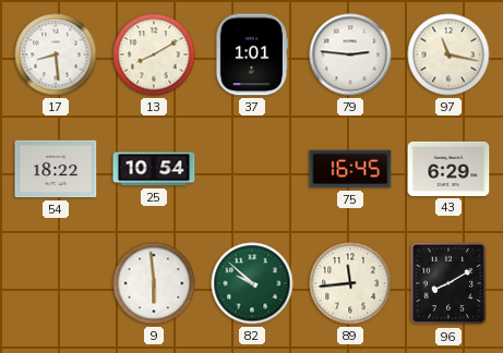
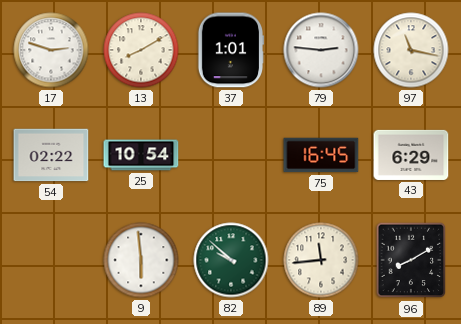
17: 8:29 -> 2:48 (51, 50)
54: 18:22 -> 02:22 (51, 155)
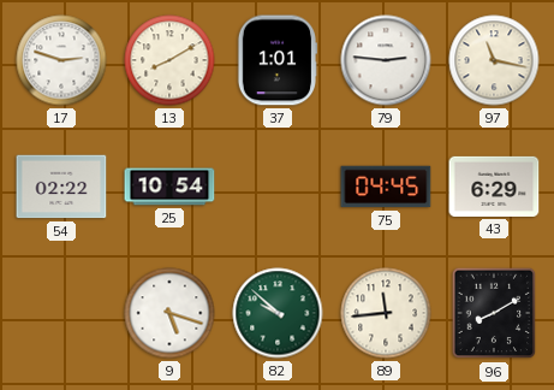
75: 16:45 -> 04:45 (386, 187)
9: 5:59 -> 5:18 (169, 313)
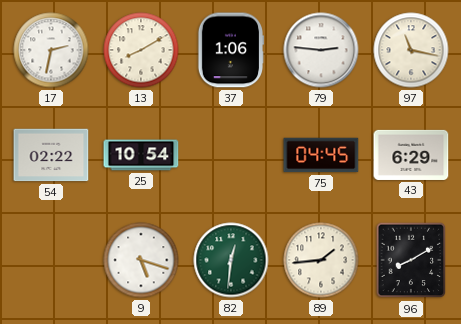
17: 2:48 -> 2:32 (51, 50)
37: 1:01 -> 1:06 (230, 50)
82: 9:52 -> 12:31 (231, 260)
89: 11:44 -> 1:44 (321, 260)
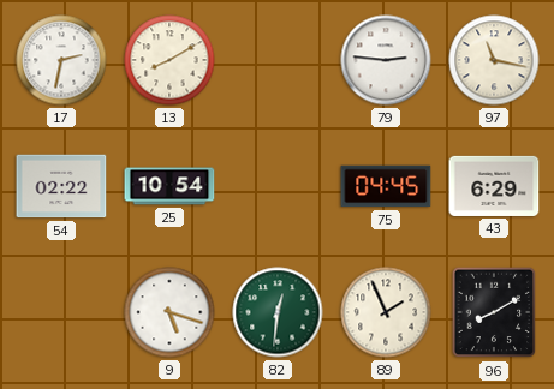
37: 1:06 -> none (230, 50)
89: 1:44 -> 1:56 (386, 312)
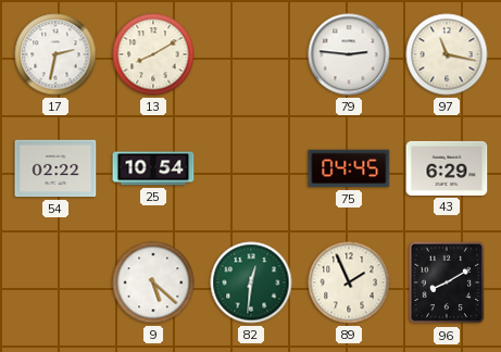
9: 5:18 -> 5:22 (153, 282)
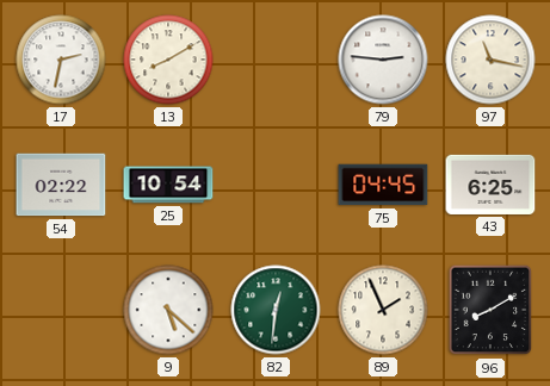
43: 6:29 -> 6:25 (490, 185)
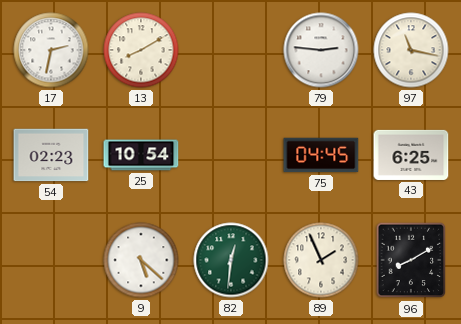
54: 02:22 -> 02:23 (51, 155)
